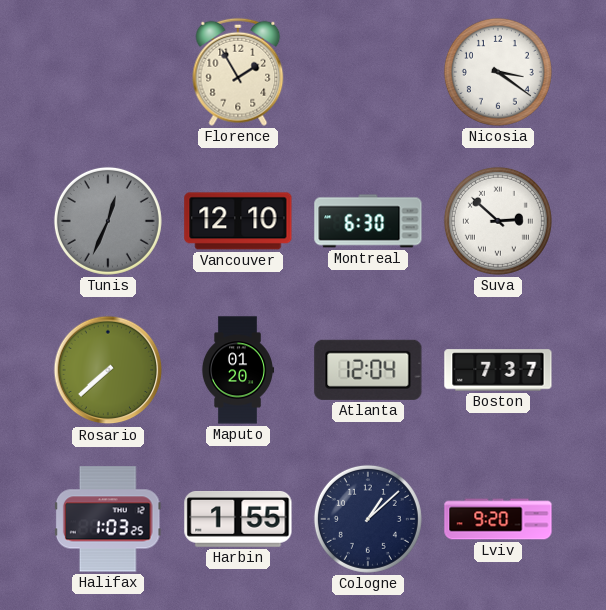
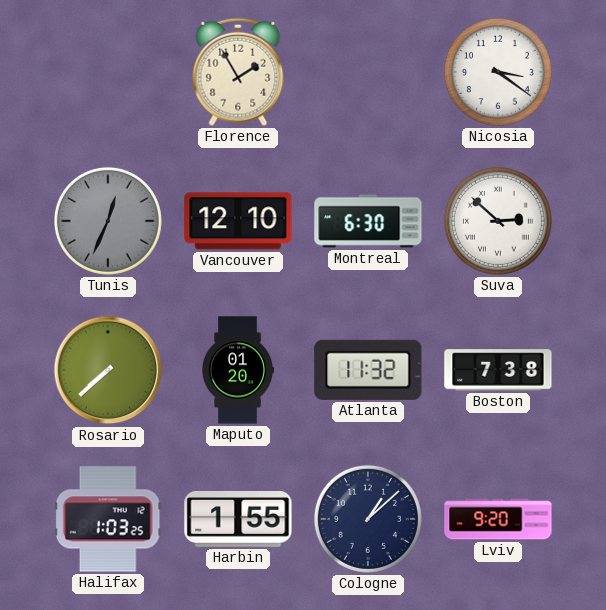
Atlanta: 12:04 -> 11:32 (368, 370)
Boston: 7:37 -> 7:38 (498, 370)
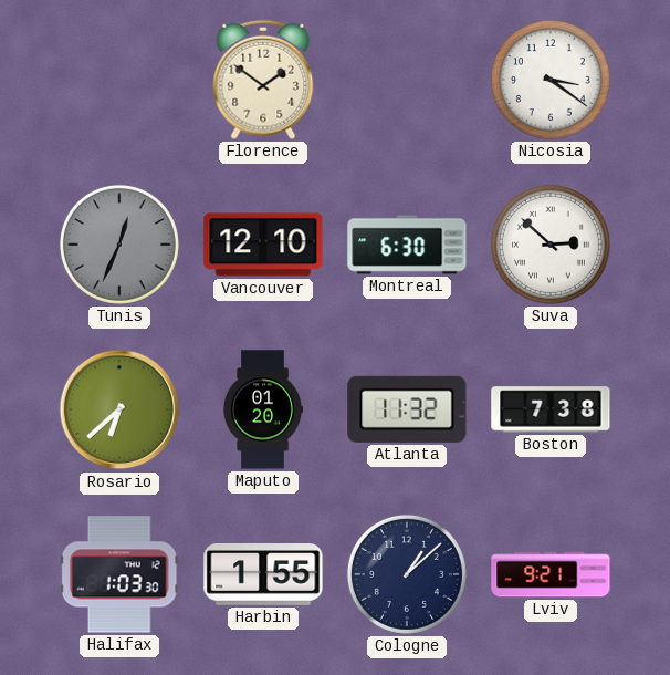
Florence: 1:55 -> 1:51 (263, 80)
Rosario: 7:38 -> 6:38 (119, 409)
Halifax: 1:03:25 -> 1:03:30 (119, 574)
Lviv: 9:20 -> 9:21 (551, 574)
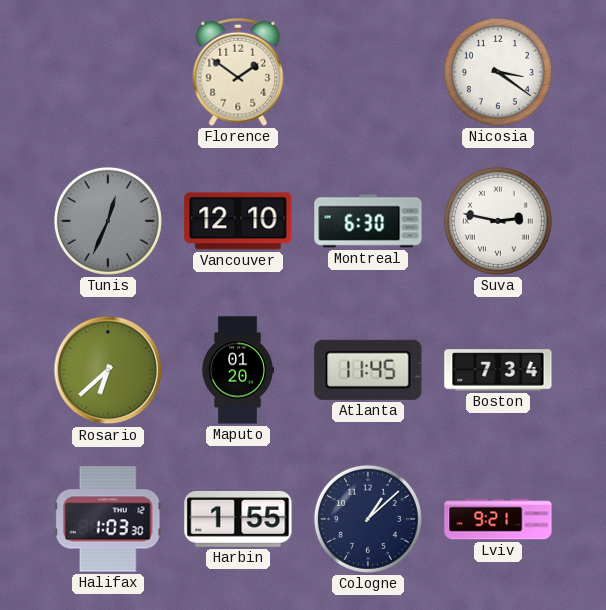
Suva: 2:52 -> 2:47 (498, 221)
Atlanta: 11:32 -> 11:45 (368, 370)
Boston: 7:38 -> 7:34 (498, 370)
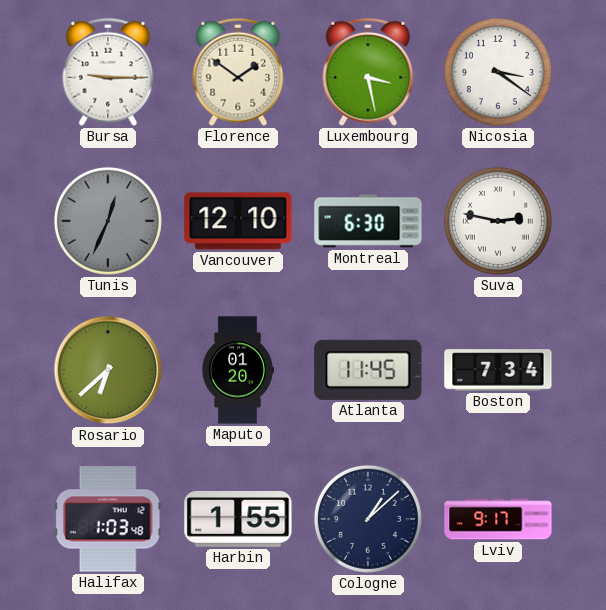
Bursa: none -> 9:15 (108, 72)
Luxembourg: none -> 3:28 (368, 72)
Halifax: 1:03:30 -> 1:03:48 (108, 519)
Lviv: 9:21 -> 9:17 (498, 519)
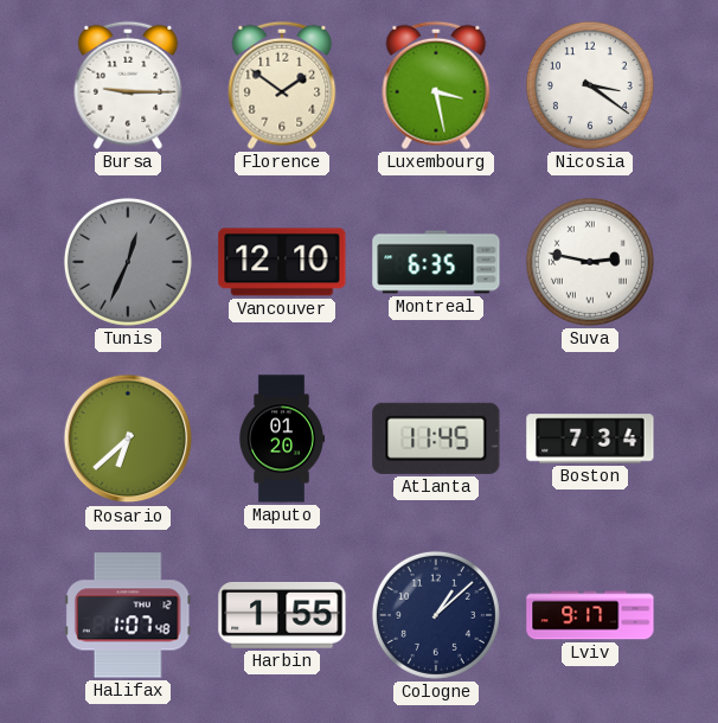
Montreal: 6:30 -> 6:35 (436, 262)
Halifax: 1:03 -> 1:07 (128, 615)
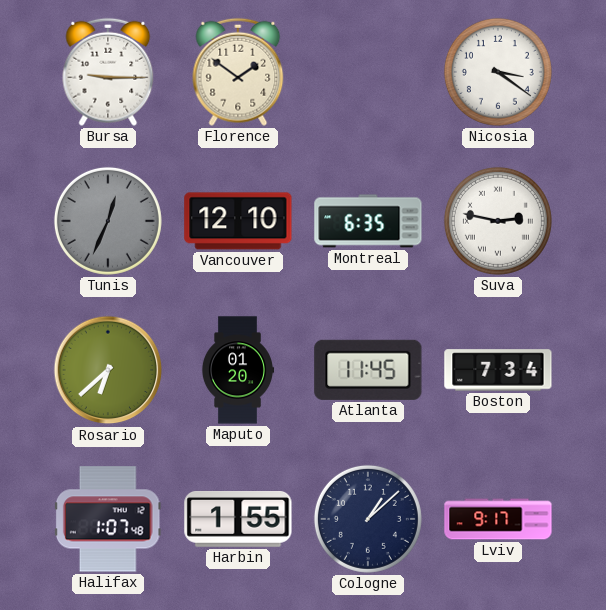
Luxembourg: 3:28 -> none (436, 85)
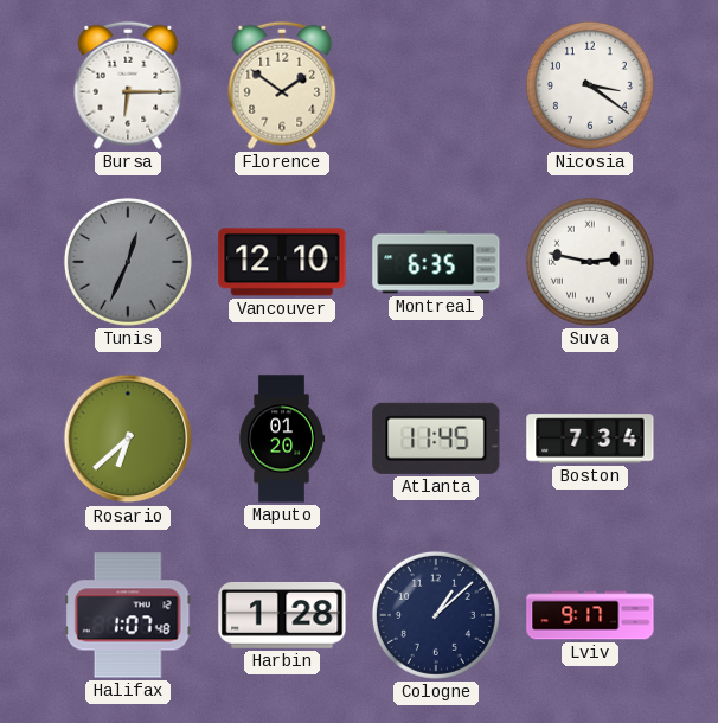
Bursa: 9:15 -> 6:15 (128, 85)
Harbin: 1:55 -> 1:28 (282, 616)
